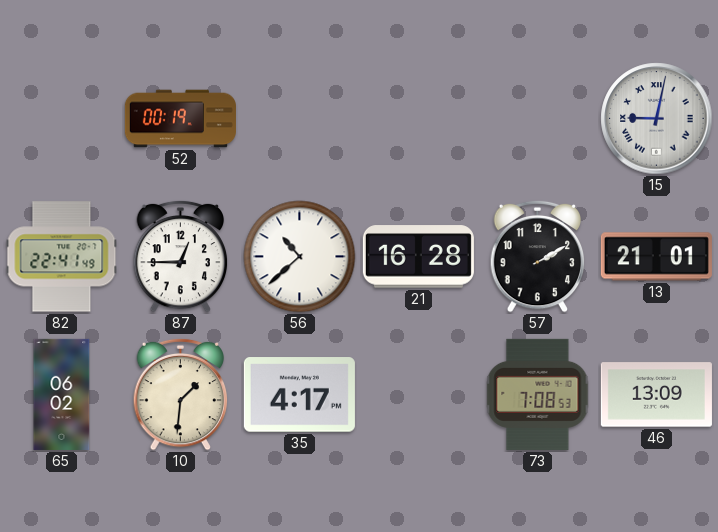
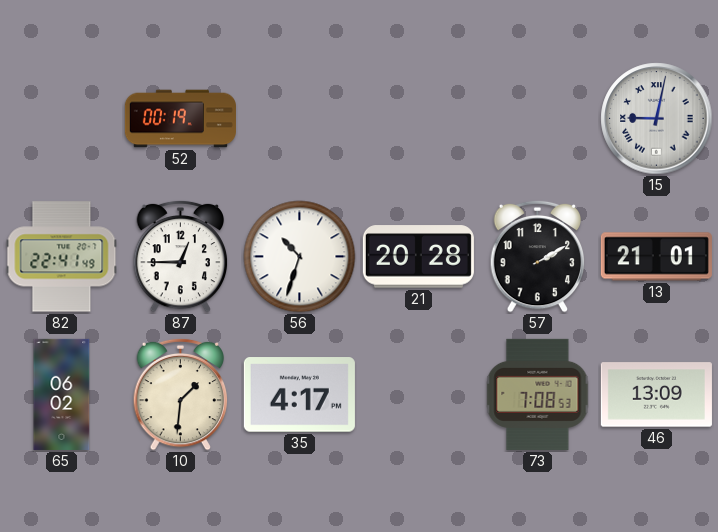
56: 10:38 -> 10:33 (300, 257)
21: 16:28 -> 20:28 (418, 257)
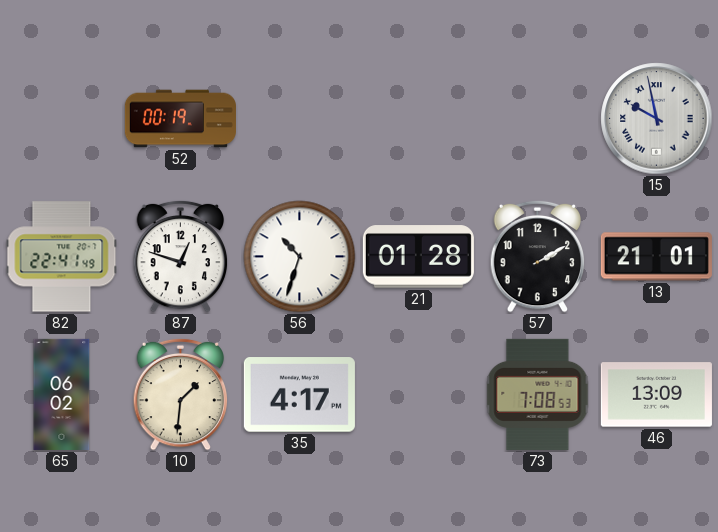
15: 9:02 -> 9:58 (657, 119)
87: 12:45 -> 12:48 (181, 256)
21: 20:28 -> 01:28 (418, 257)
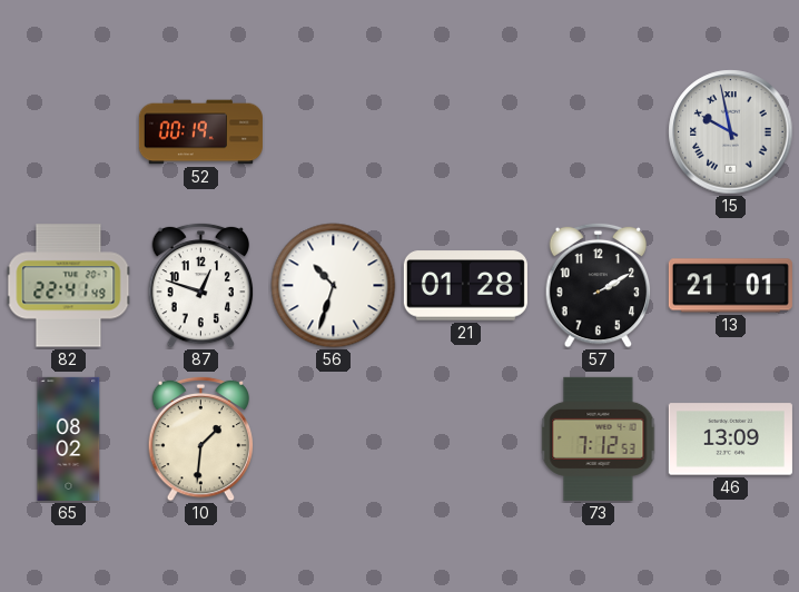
65: 06:02 -> 08:02 (69, 438)
35: 4:17 -> none (299, 395)
73: 7:08 -> 7:12 (599, 438)
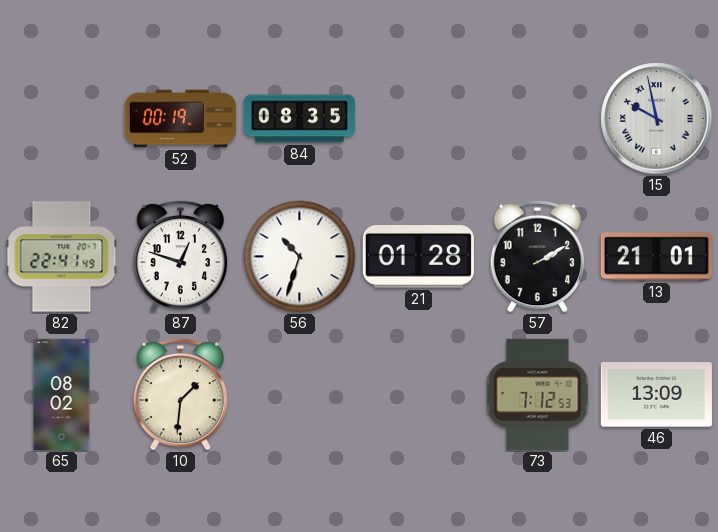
84: none -> 08:35 (299, 119)
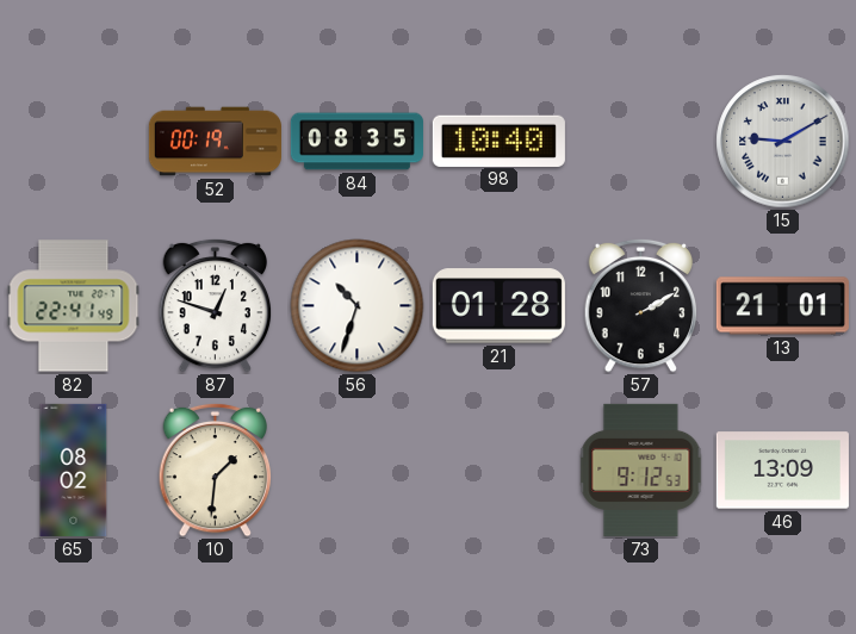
98: none -> 10:40 (498, 141)
15: 9:58 -> 9:10 (783, 142)
73: 7:12 -> 9:12 (641, 470)
